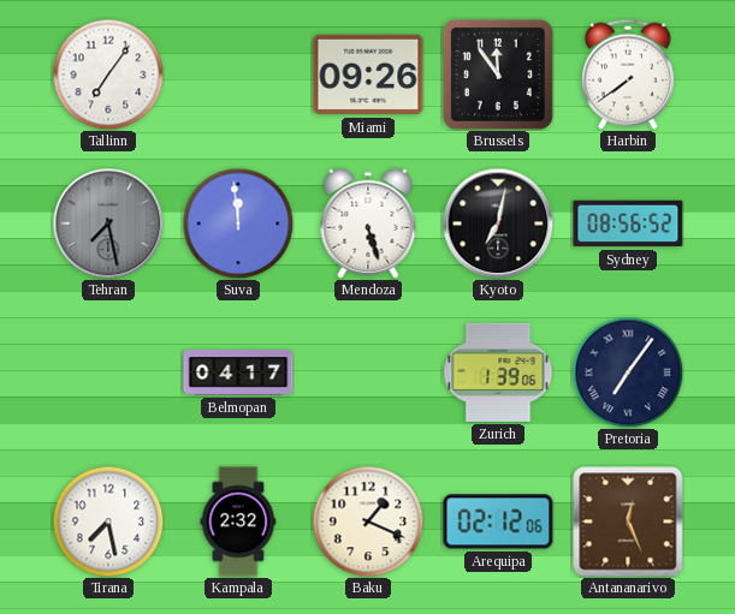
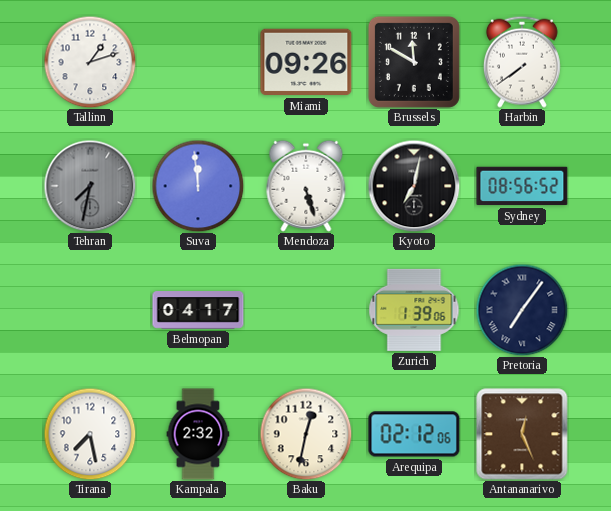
Tallinn: 7:06 -> 1:12 (90, 62)
Brussels: 11:54 -> 11:50 (414, 62)
Tehran: 7:28 -> 7:32 (90, 186)
Baku: 1:19 -> 12:32 (306, 434)
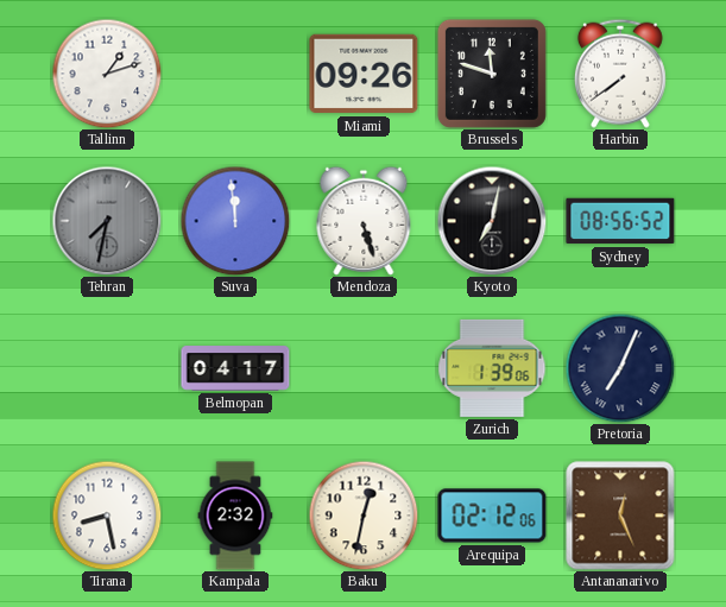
Brussels: 11:50 -> 11:48 (492, 74)
Pretoria: 7:06 -> 7:04 (620, 368)
Tirana: 7:28 -> 8:28 (107, 516)
